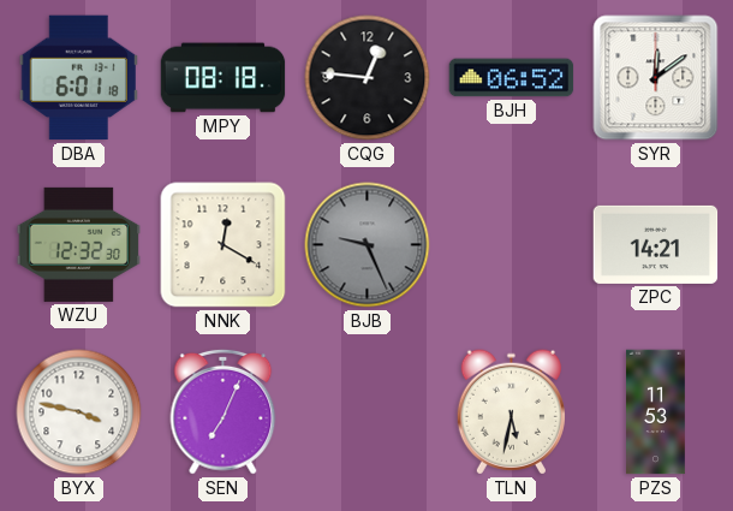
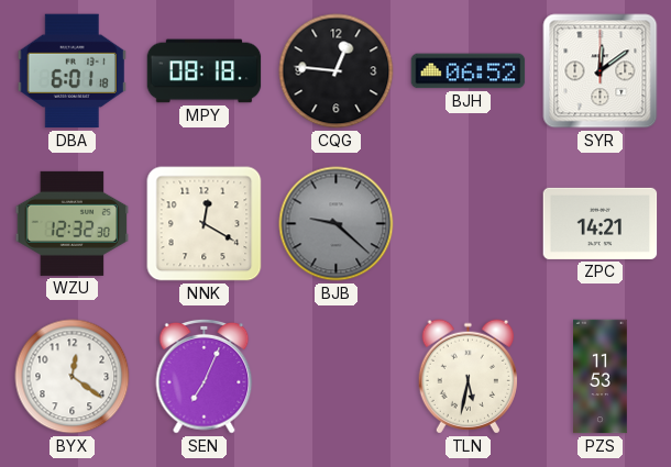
BJB: 9:26 -> 9:22 (337, 224)
BYX: 3:47 -> 12:21 (73, 377)
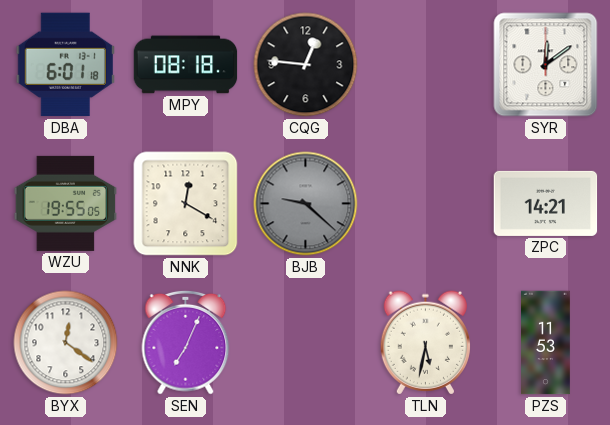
BJH: 06:52 -> none (469, 71)
WZU: 12:32 -> 19:55 (66, 203)
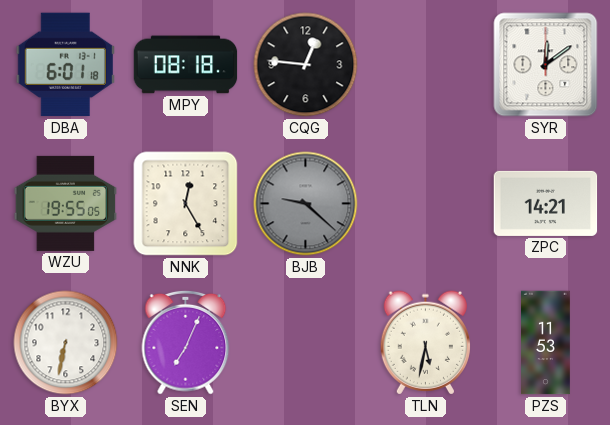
NNK: 12:20 -> 12:25 (186, 204)
BYX: 12:21 -> 6:32 (66, 343)
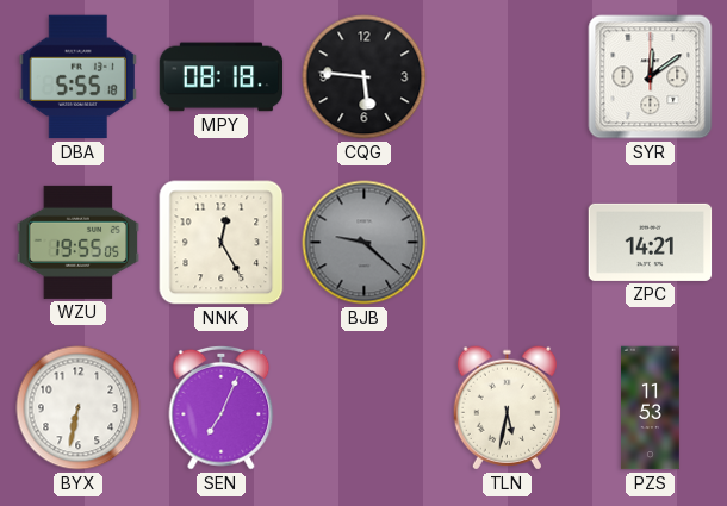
DBA: 6:01 -> 5:55 (77, 77)
CQG: 12:46 -> 5:46 (365, 77)
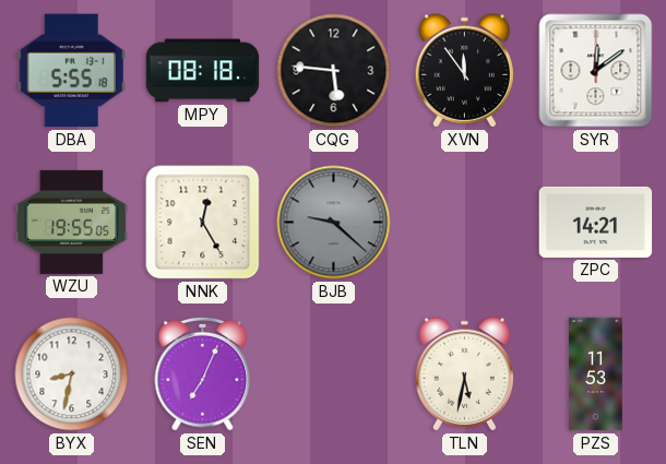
XVN: none -> 11:54 (464, 71)
BYX: 6:32 -> 8:32 (72, 374)
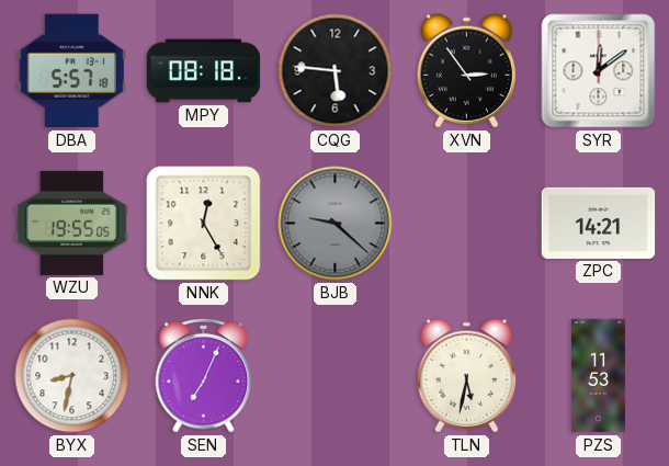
DBA: 5:55 -> 5:57 (71, 71)
XVN: 11:54 -> 2:54 (466, 71)
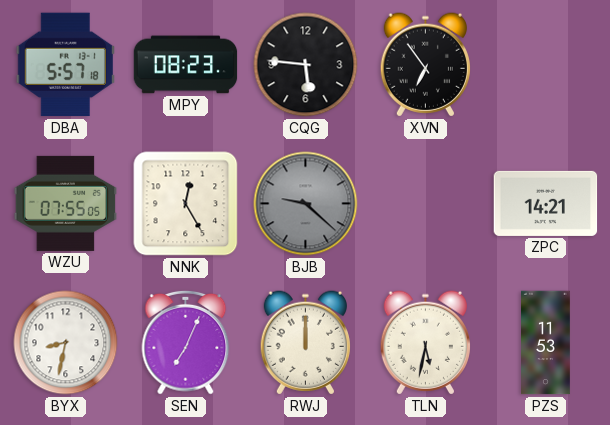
MPY: 08:18 -> 08:23 (186, 65)
XVN: 2:54 -> 6:54 (425, 65)
SYR: 12:09 -> none (599, 71)
WZU: 19:55 -> 07:55 (66, 203)
RWJ: none -> 12:00 (305, 343)
